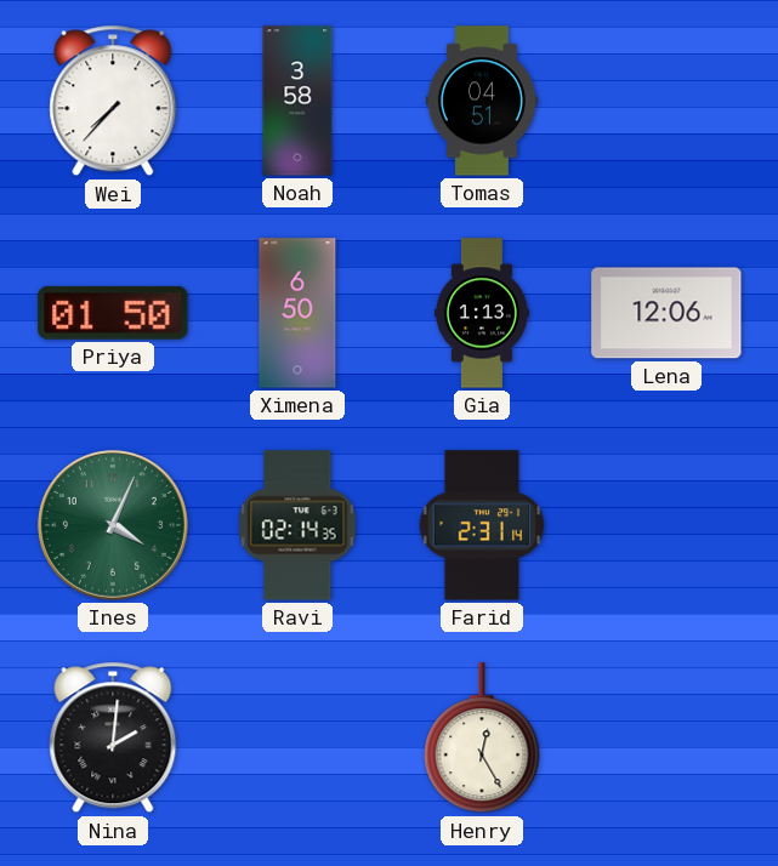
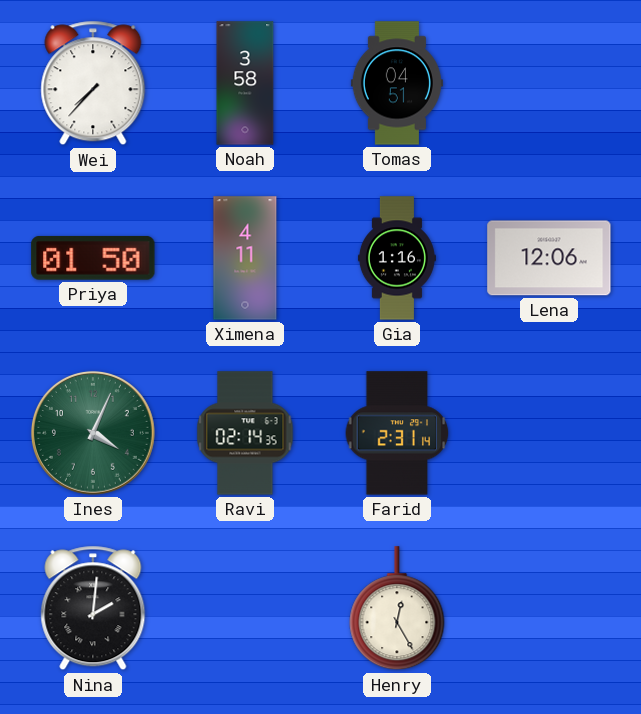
Ximena: 6:50 -> 4:11 (245, 258)
Gia: 1:13 -> 1:16 (397, 258)
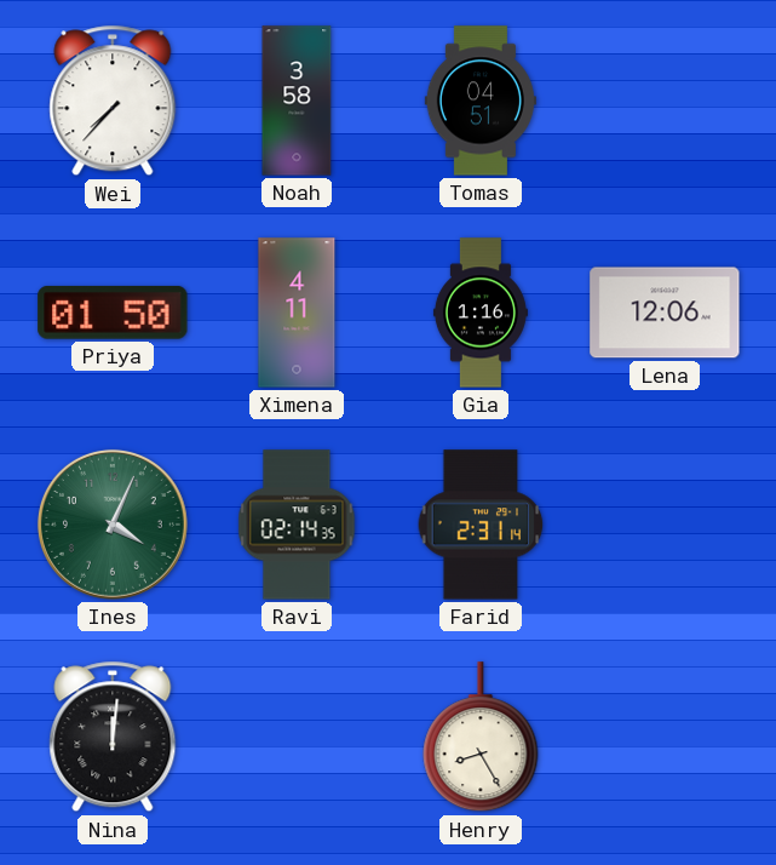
Nina: 2:01 -> 12:01 (113, 737)
Henry: 12:25 -> 8:25 (481, 738)
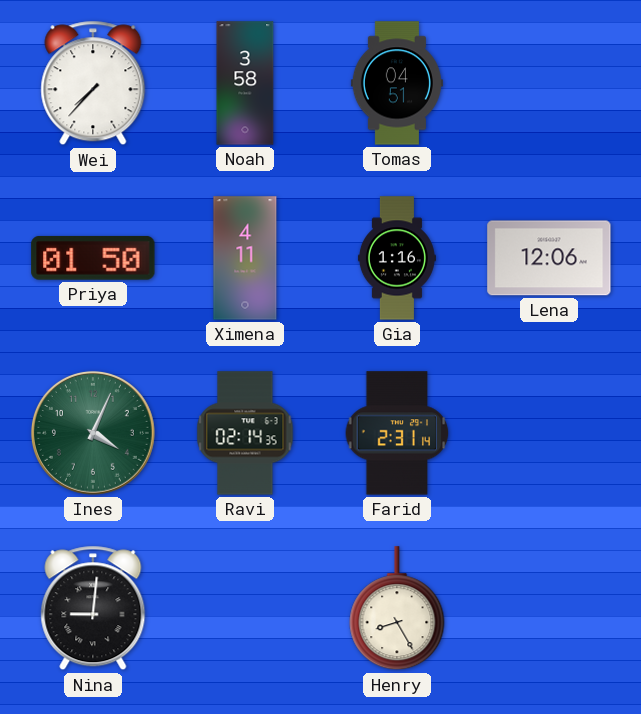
Nina: 12:01 -> 9:01 (93, 608)
